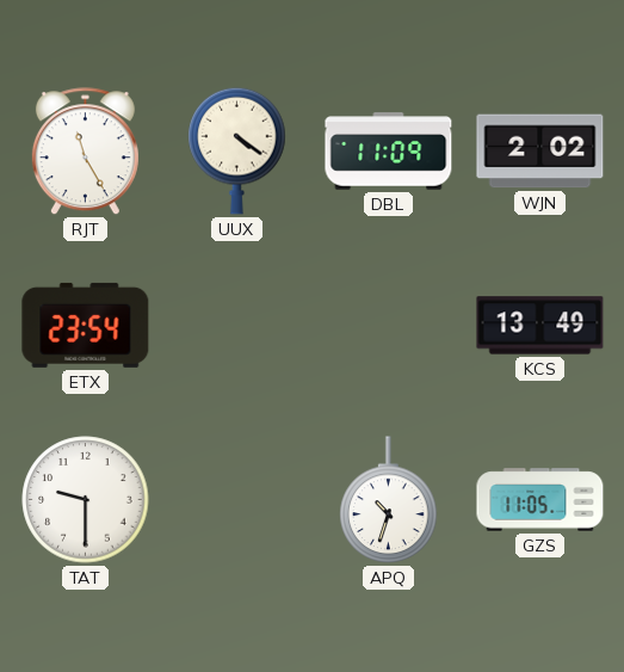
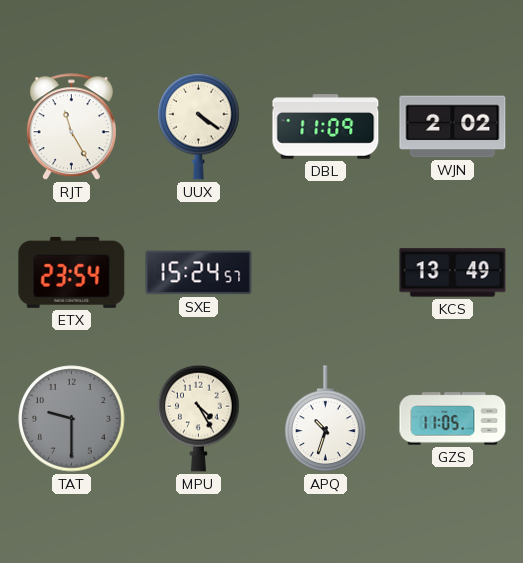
SXE: none -> 15:24 (199, 273)
TAT dial: white -> grey (72, 419)
MPU: none -> 4:25 (199, 418)
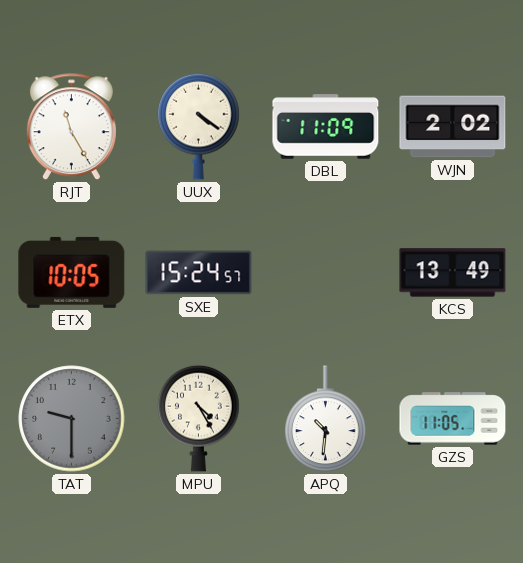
ETX: 23:54 -> 10:05 (72, 272)
APQ: 10:33 -> 10:31 (326, 419)
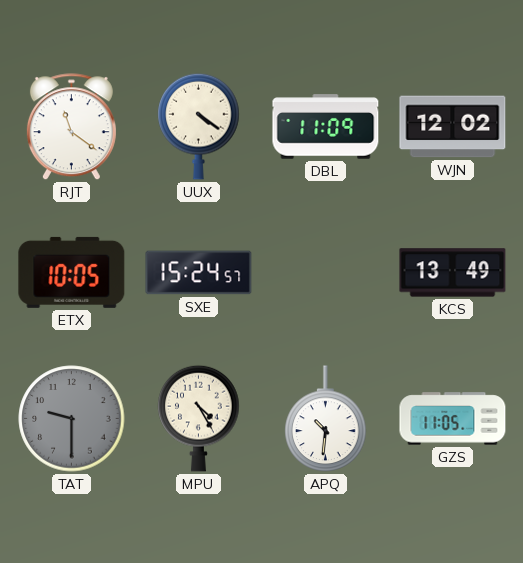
RJT: 11:25 -> 11:21 (71, 127)
WJN: 2:02 -> 12:02 (453, 127)
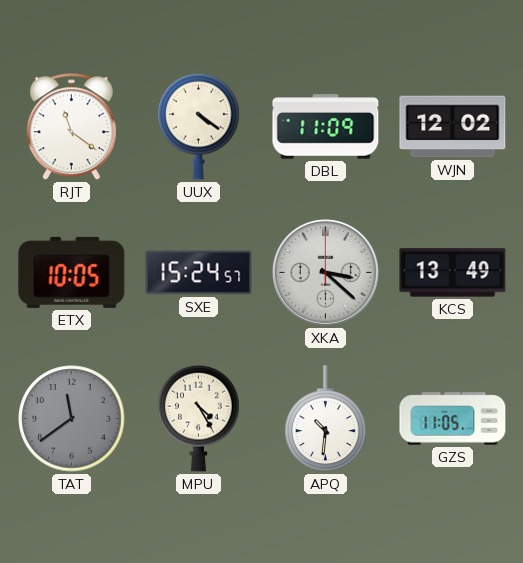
XKA: none -> 3:22 (325, 272)
TAT: 9:30 -> 11:39 (72, 419)
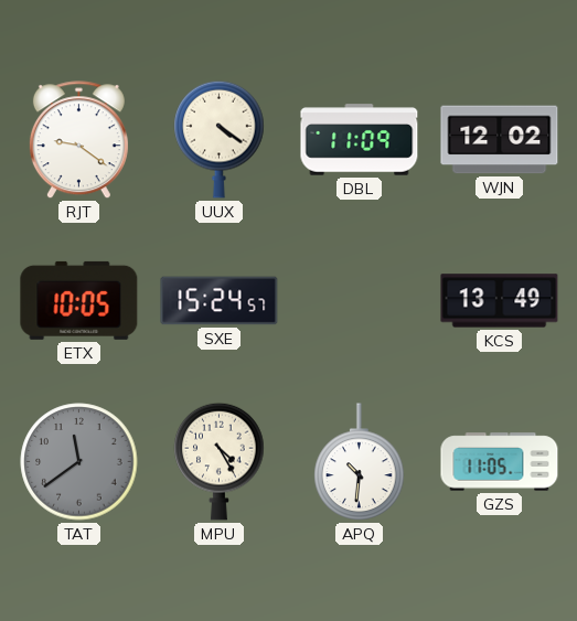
RJT: 11:21 -> 9:21 (78, 140)
XKA: 3:22 -> none (325, 272)
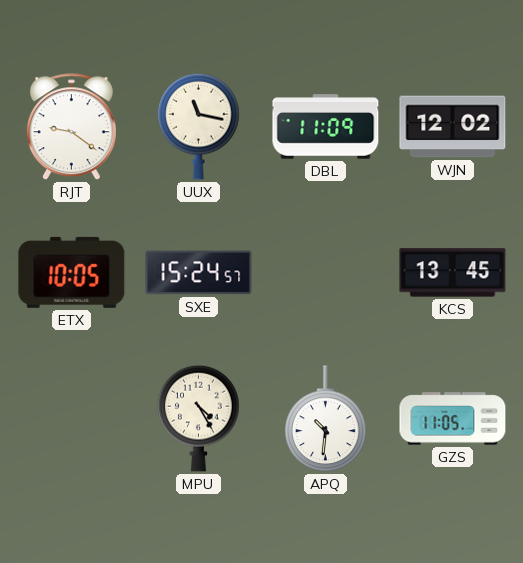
UUX: 4:21 -> 11:17 (199, 126)
KCS: 13:49 -> 13:45 (453, 273)
TAT: 11:39 -> none (79, 462)
